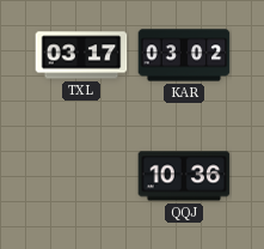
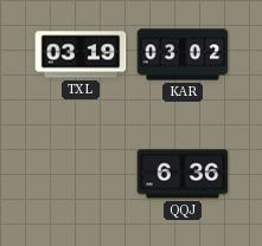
TXL: 03:17 -> 03:19 (81, 54)
QQJ: 10:36 -> 6:36 (183, 174)
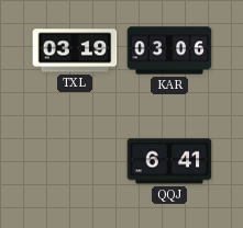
KAR: 03:02 -> 03:06 (169, 50)
QQJ: 6:36 -> 6:41 (169, 161)
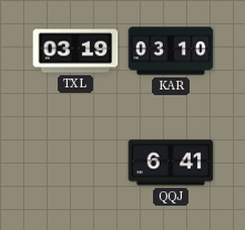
KAR: 03:06 -> 03:10 (171, 51)
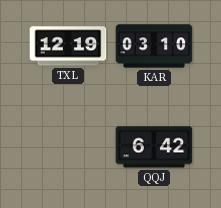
TXL: 03:19 -> 12:19 (68, 46)
QQJ: 6:41 -> 6:42 (154, 147)
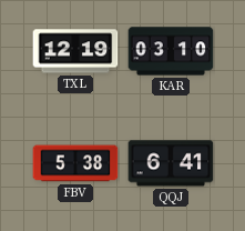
FBV: none -> 5:38 (75, 163)
QQJ: 6:42 -> 6:41 (171, 163)
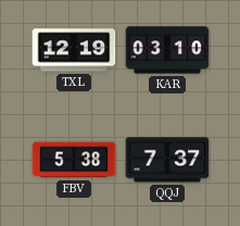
QQJ: 6:41 -> 7:37 (167, 160)
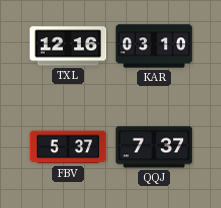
TXL: 12:19 -> 12:16 (68, 46)
FBV: 5:38 -> 5:37 (68, 147)
